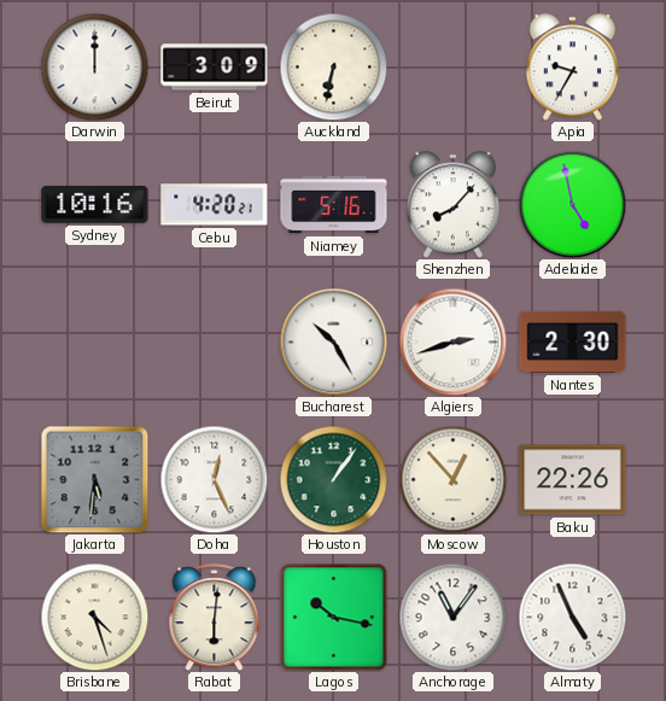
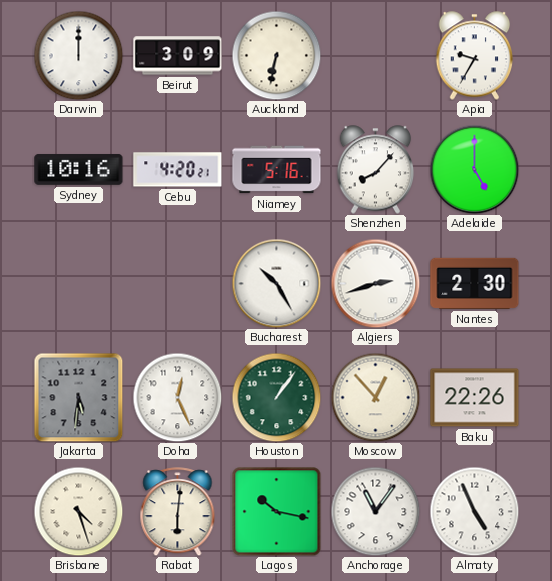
Adelaide: 4:58 -> 5:00 (474, 169)
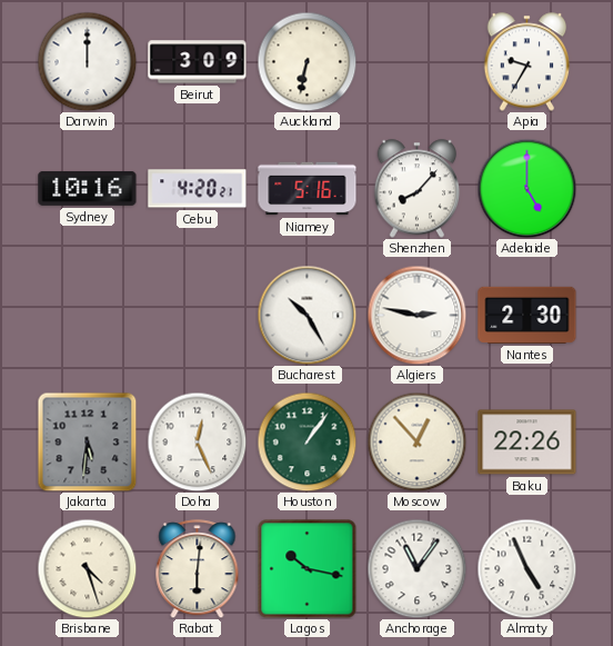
Algiers: 2:42 -> 2:47 (416, 315)
